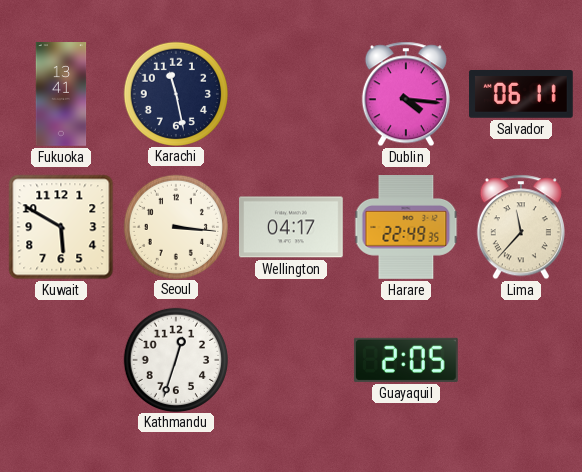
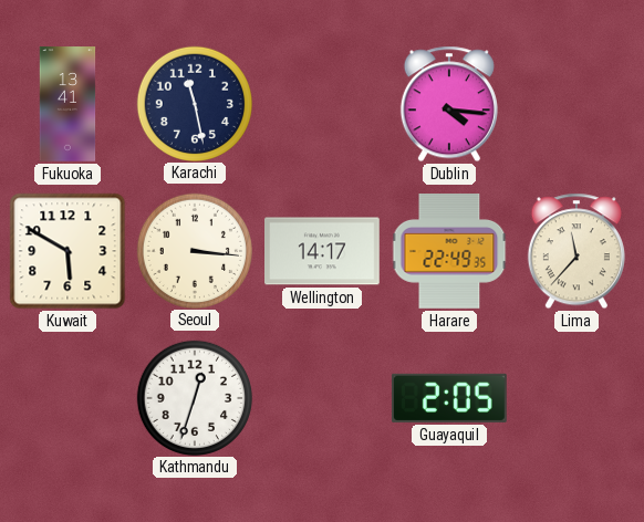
Salvador: 06:11 -> none (522, 95)
Wellington: 04:17 -> 14:17 (323, 251)
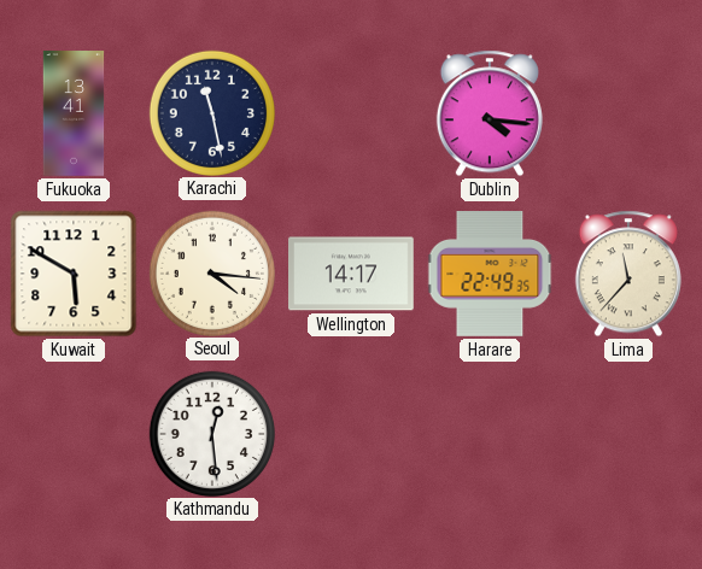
Seoul: 3:16 -> 4:16 (211, 272)
Kathmandu: 12:33 -> 12:29 (211, 433)
Guayaquil: 2:05 -> none (449, 398)
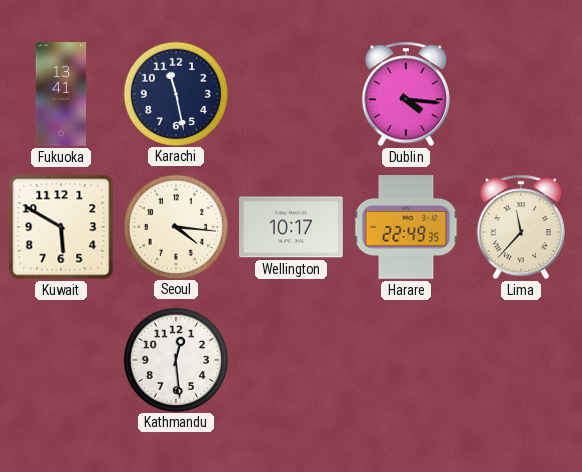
Wellington: 14:17 -> 10:17 (292, 227)
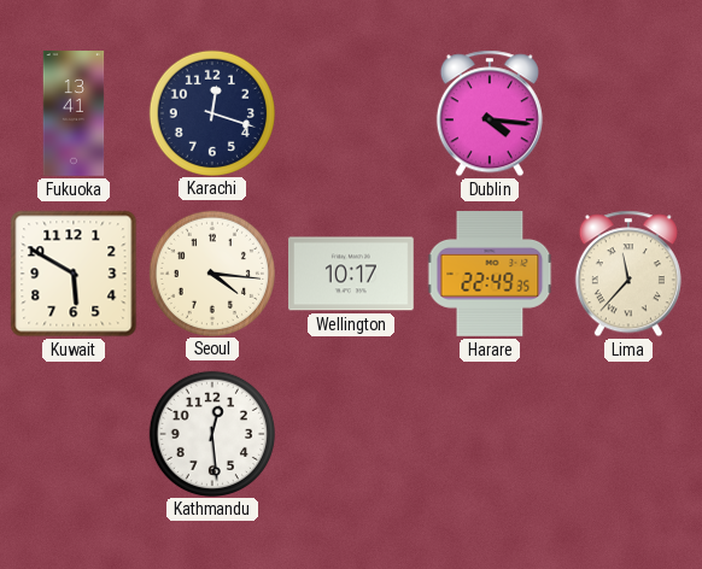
Karachi: 11:28 -> 12:18 (211, 112)
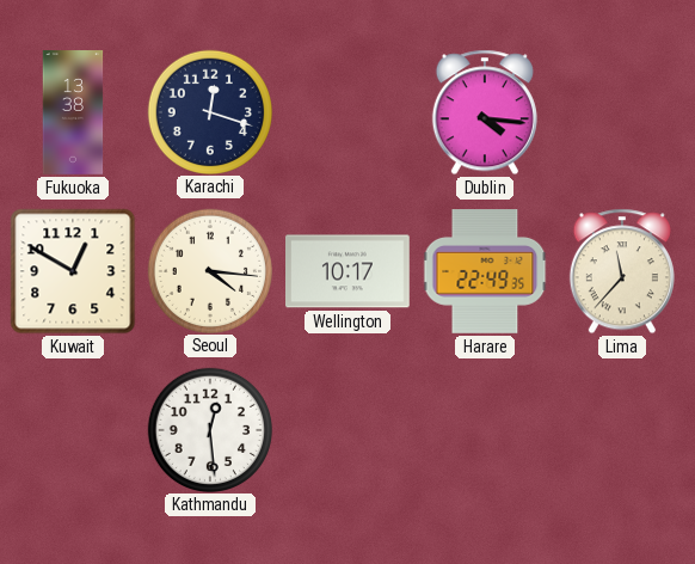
Fukuoka: 13:41 -> 13:38 (73, 112)
Kuwait: 5:50 -> 12:50 (73, 271)
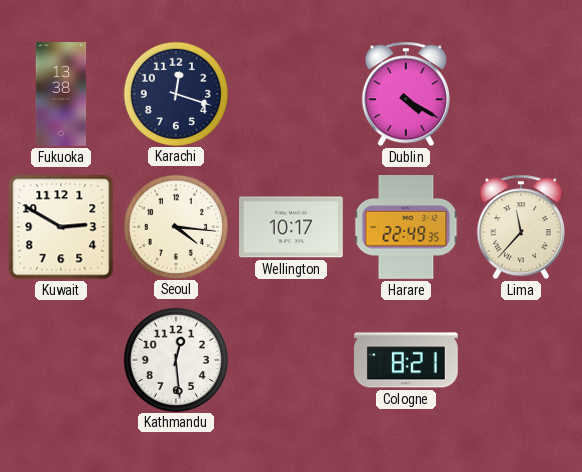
Dublin: 4:16 -> 4:20 (406, 94)
Kuwait: 12:50 -> 2:50 (61, 227)
Cologne: none -> 8:21 (407, 360)
